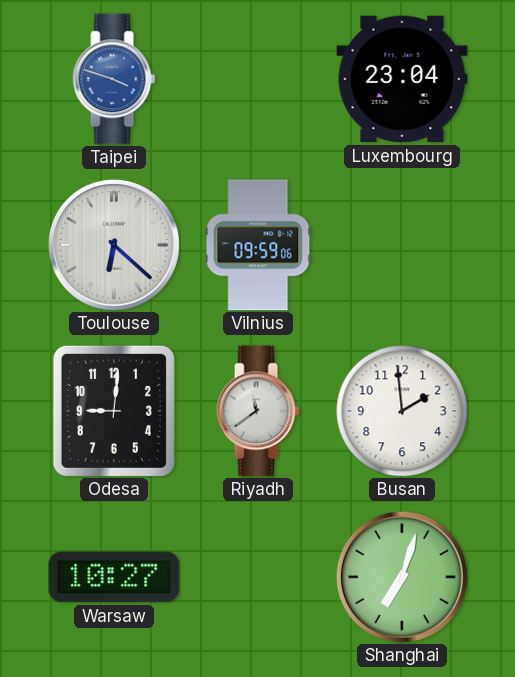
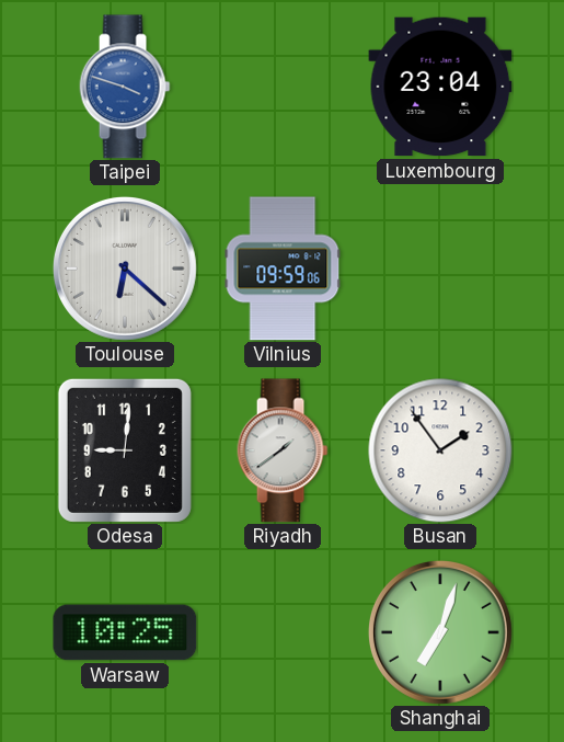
Riyadh: 11:39 -> 1:39 (283, 450)
Busan: 1:59 -> 1:54 (440, 450)
Warsaw: 10:27 -> 10:25 (125, 632)
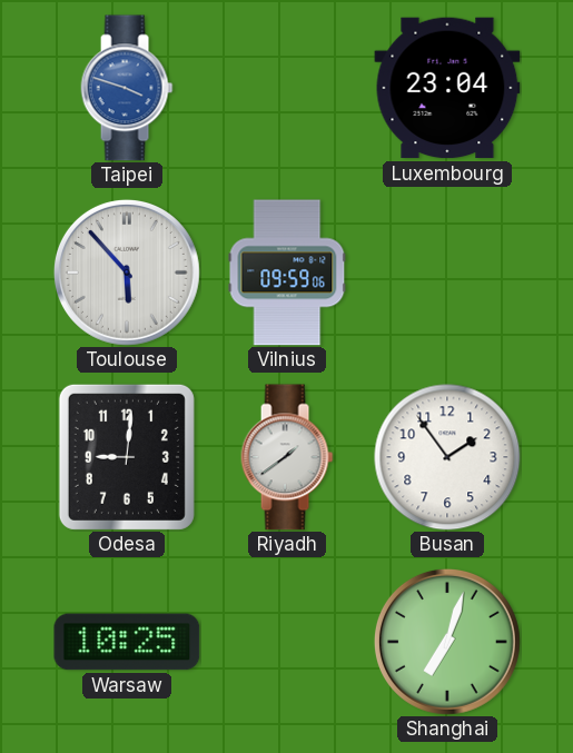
Toulouse: 6:22 -> 5:53 (127, 273)
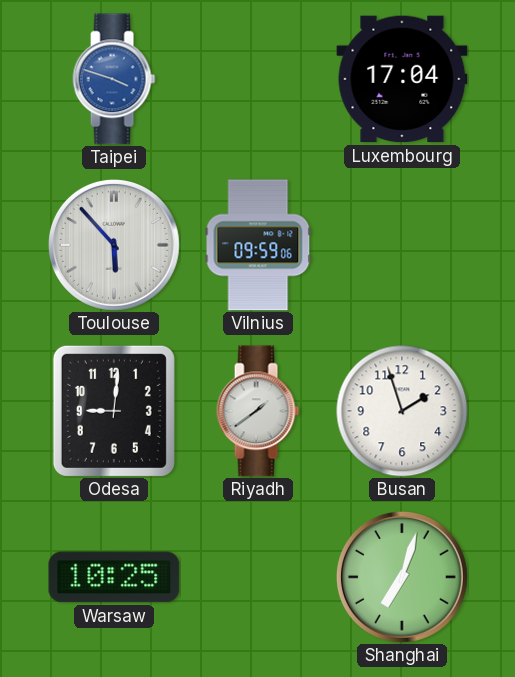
Luxembourg: 23:04 -> 17:04 (402, 79)
Busan: 1:54 -> 1:57 (402, 411)
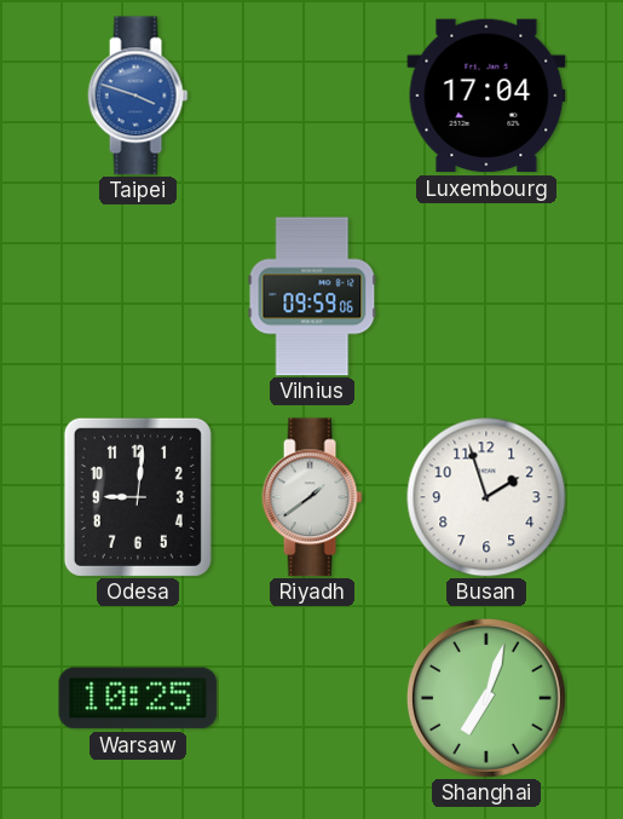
Toulouse: 5:53 -> none (114, 245)
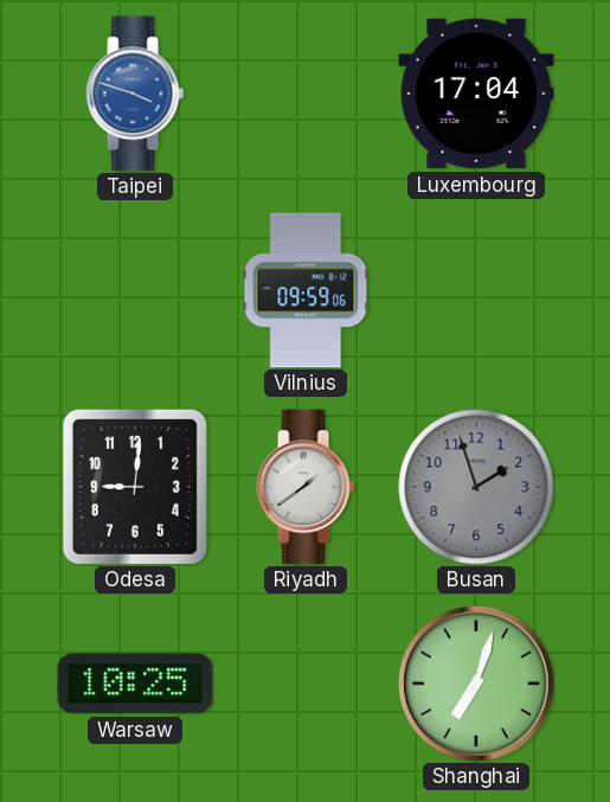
Busan dial: white -> grey (476, 487)
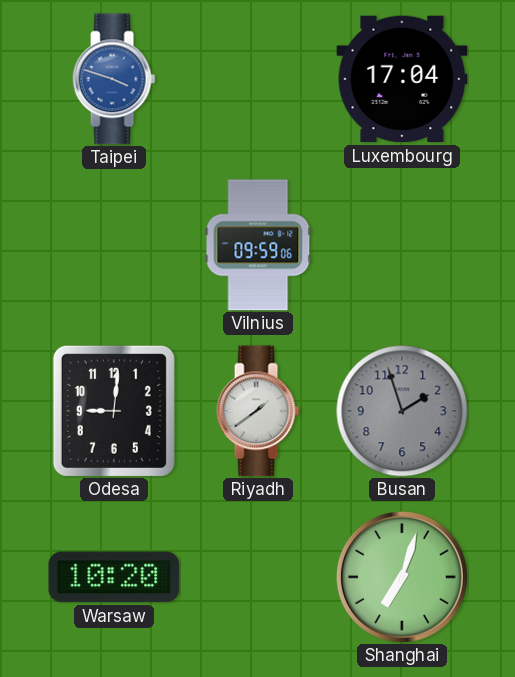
Warsaw: 10:25 -> 10:20 (114, 577)
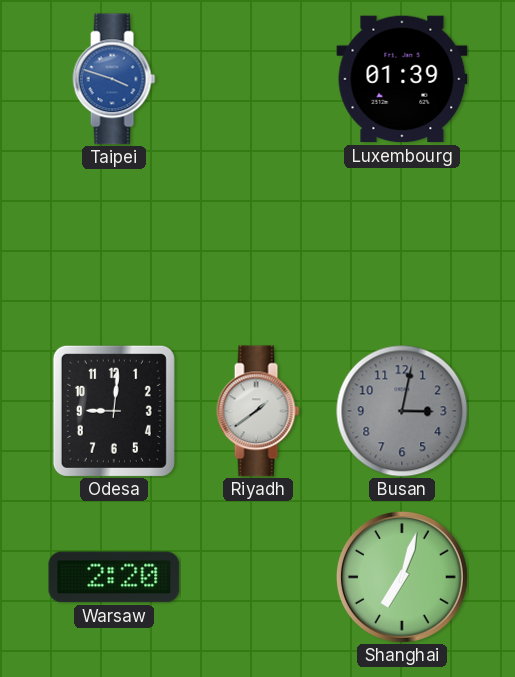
Luxembourg: 17:04 -> 01:39 (402, 79)
Vilnius: 09:59 -> none (258, 245)
Busan: 1:57 -> 3:02 (402, 411)
Warsaw: 10:20 -> 2:20 (114, 577)
